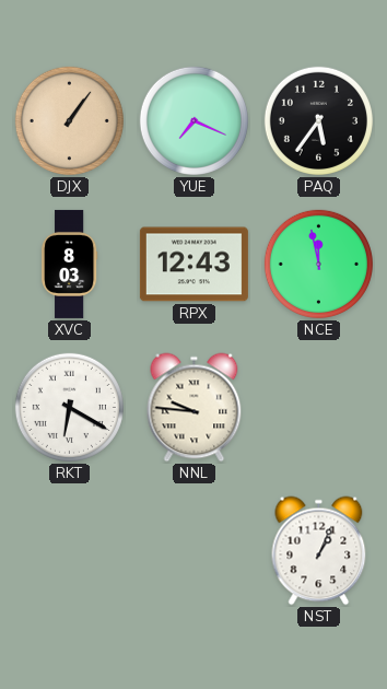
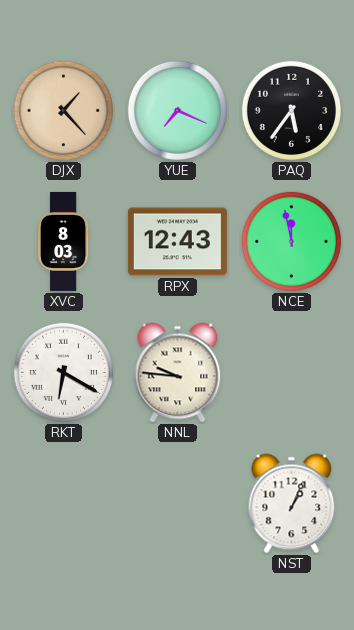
DJX: 1:06 -> 1:23 (63, 110)
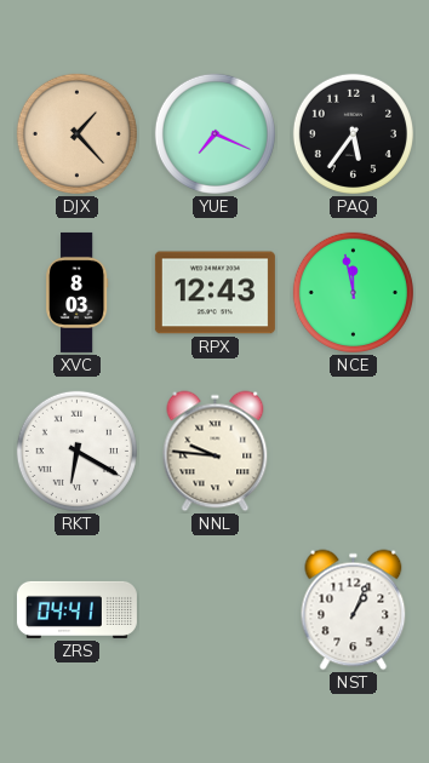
ZRS: none -> 04:41 (76, 609)
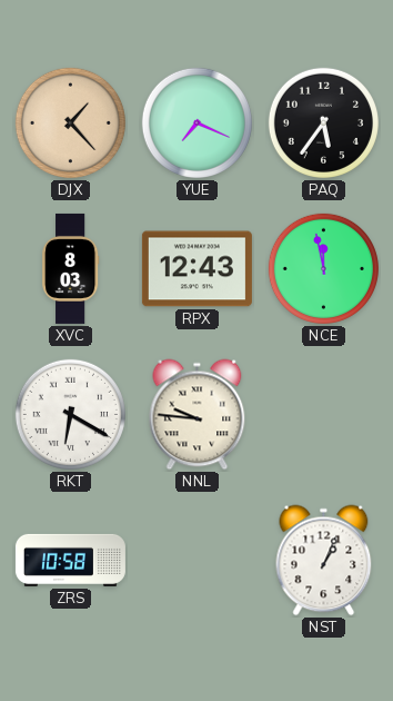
ZRS: 04:41 -> 10:58 (70, 560)
